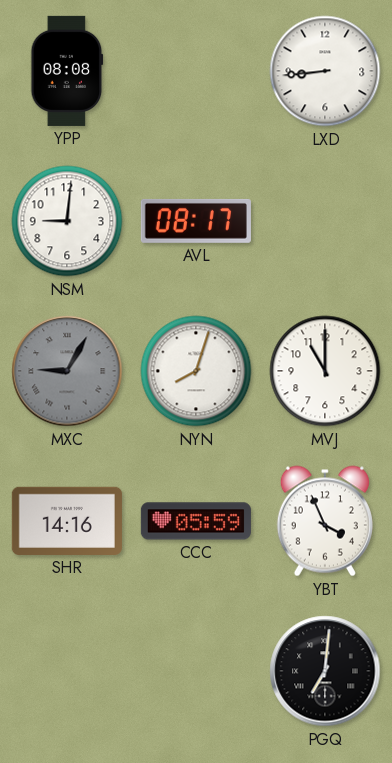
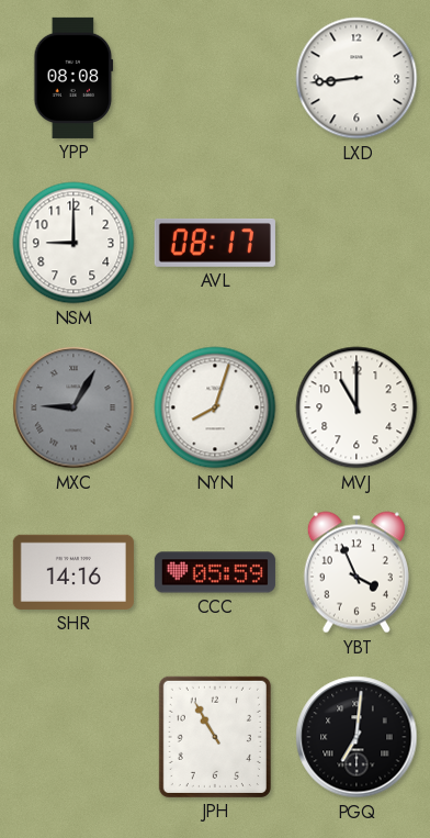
NSM: 9:01 -> 9:00 (73, 243)
JPH: none -> 10:55 (215, 737)
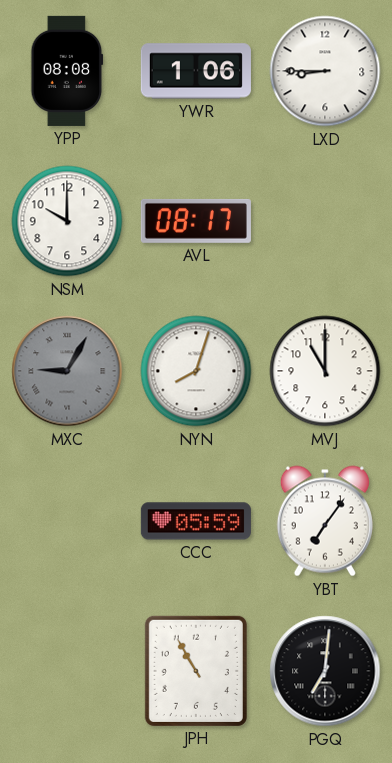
YWR: none -> 1:06 (196, 71)
LXD: 8:44 -> 8:45 (325, 71)
NSM: 9:00 -> 10:00 (67, 221)
SHR: 14:16 -> none (73, 572)
YBT: 3:56 -> 7:06 (325, 521)
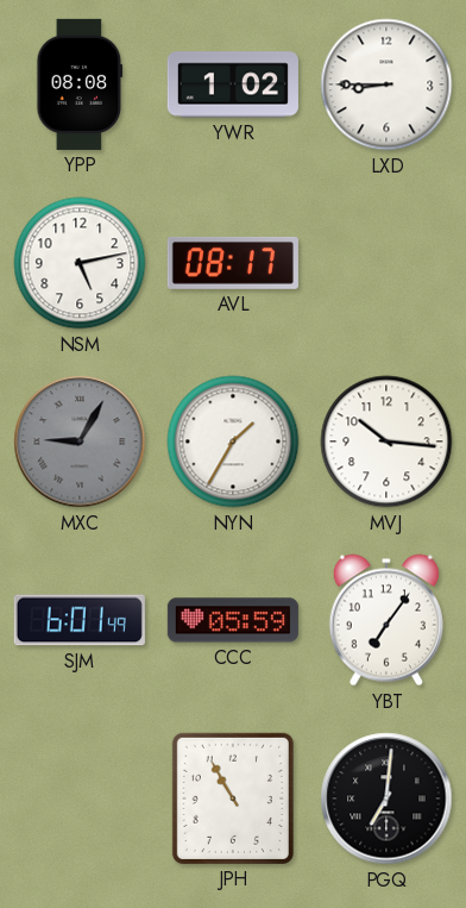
YWR: 1:06 -> 1:02 (233, 84)
NSM: 10:00 -> 5:13 (80, 263)
NYN: 8:03 -> 1:35 (233, 442)
MVJ: 11:00 -> 10:16 (386, 442)
SJM: none -> 6:01 (80, 620)
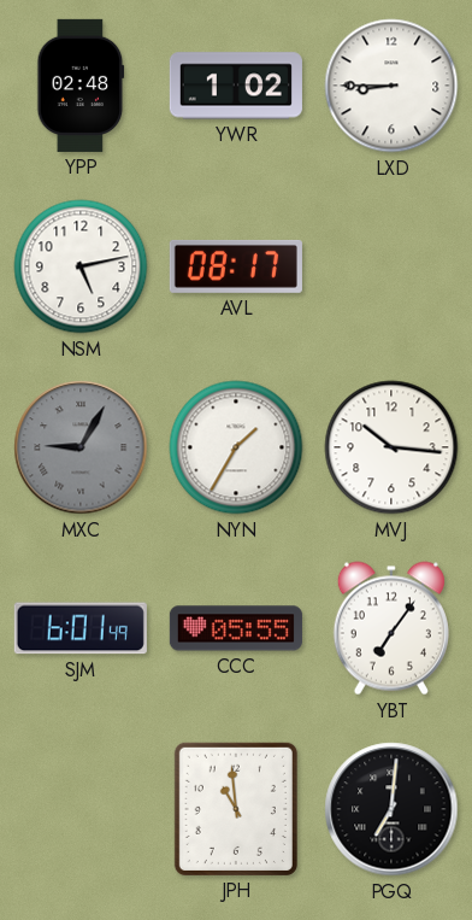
YPP: 08:08 -> 02:48 (81, 86)
CCC: 05:59 -> 05:55 (236, 628)
JPH: 10:55 -> 10:59 (236, 809)
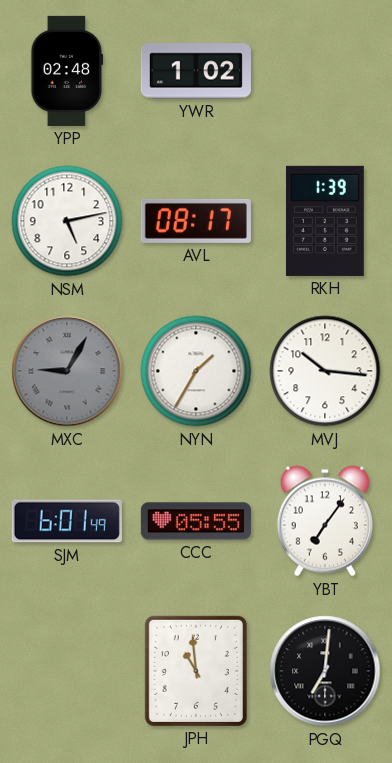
LXD: 8:45 -> none (391, 86)
RKH: none -> 1:39 (325, 221)
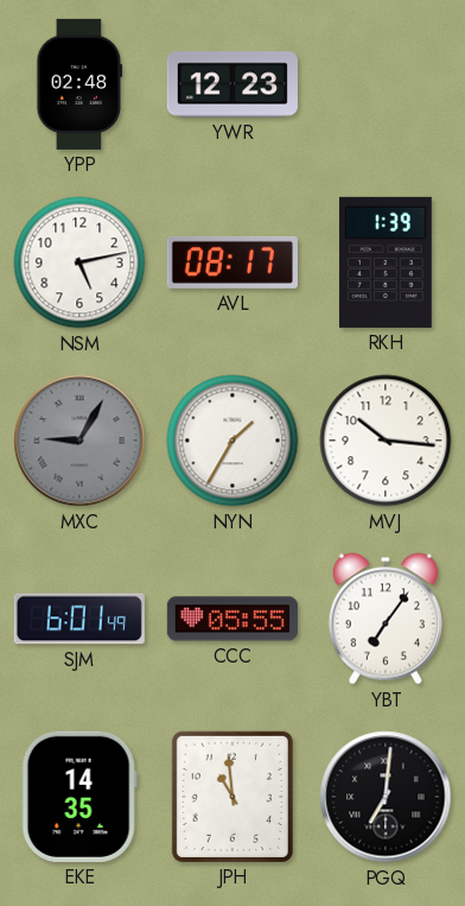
YWR: 1:02 -> 12:23 (232, 84)
EKE: none -> 14:35 (79, 797)
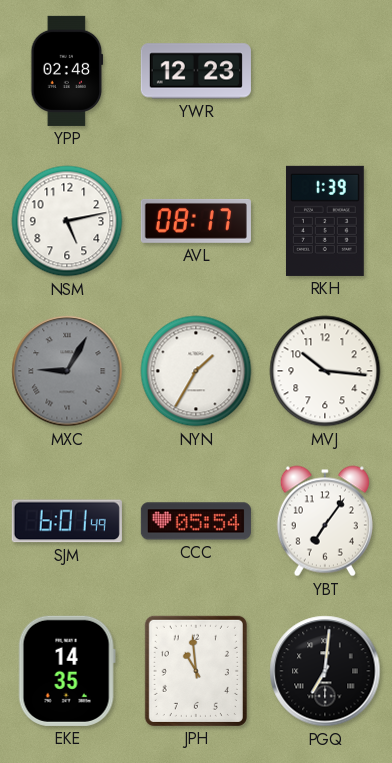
CCC: 05:55 -> 05:54 (196, 521)
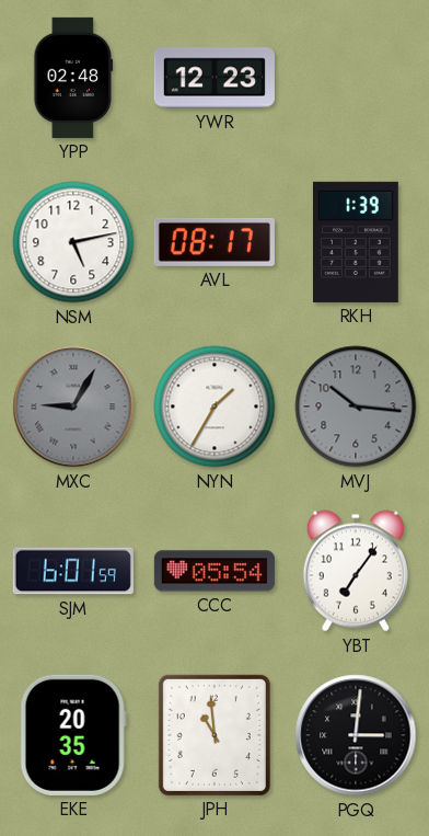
MVJ dial: white -> grey (356, 406)
SJM: 6:01:49 -> 6:01:59 (73, 571)
EKE: 14:35 -> 20:35 (73, 735)
PGQ: 7:01 -> 3:01 (356, 735)
